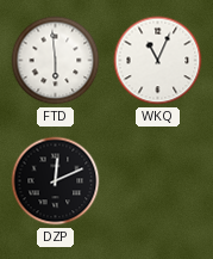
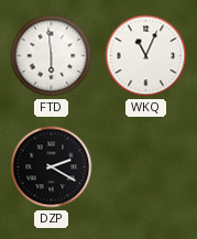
DZP: 12:11 -> 2:20 (52, 167)
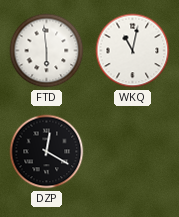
WKQ: 11:04 -> 11:02 (133, 51)
DZP: 2:20 -> 12:20 (47, 152)
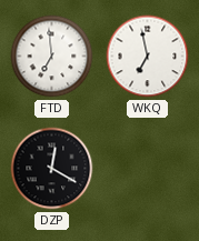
FTD: 5:59 -> 6:59 (52, 57)
WKQ: 11:02 -> 6:58 (148, 57)
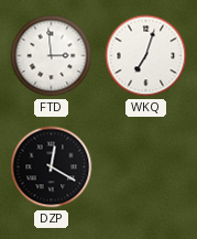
FTD: 6:59 -> 2:59 (52, 56)
WKQ: 6:58 -> 7:03 (146, 56)
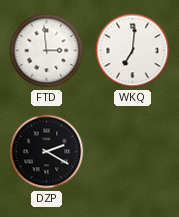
WKQ: 7:03 -> 7:01 (133, 51)
DZP: 12:20 -> 2:20 (47, 152)
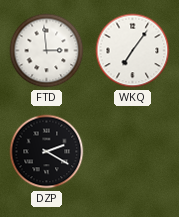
WKQ: 7:01 -> 7:06 (133, 51)
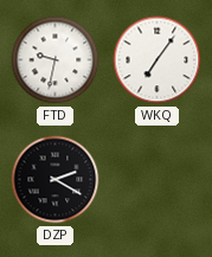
FTD: 2:59 -> 9:32 (56, 60)
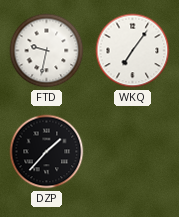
DZP: 2:20 -> 1:37 (47, 152)
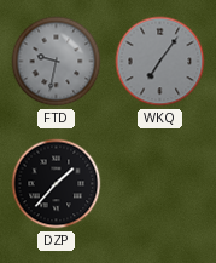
FTD dial: white -> grey (57, 62)
WKQ dial: white -> grey (160, 62)
